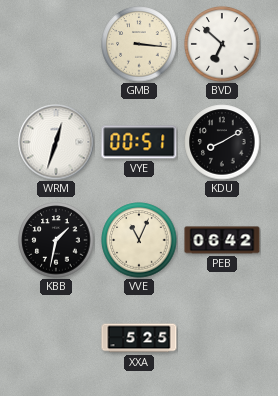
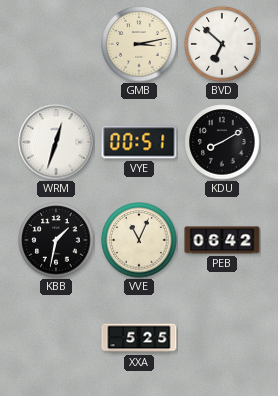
GMB: 3:16 -> 3:13 (139, 44)
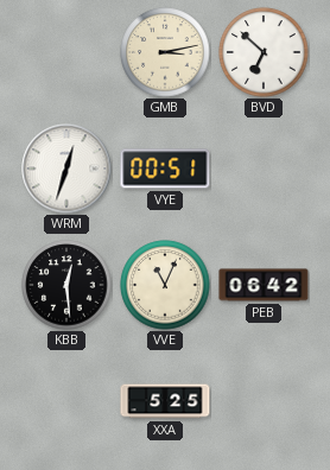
KDU: 8:10 -> none (222, 142)
KBB: 1:32 -> 12:29 (66, 285)
